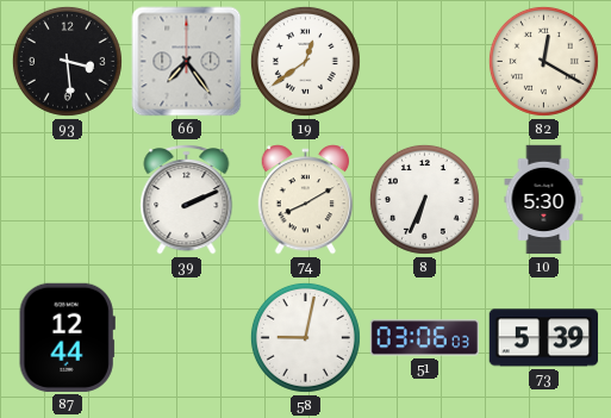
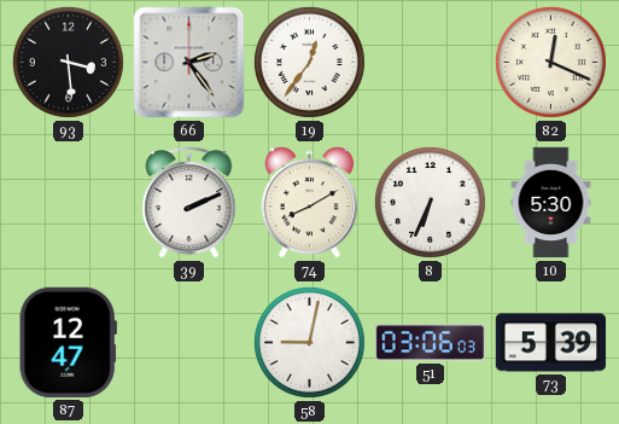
66: 7:24 -> 2:24 (189, 63)
19: 12:39 -> 12:36 (309, 62)
82: 12:20 -> 12:19 (550, 62)
87: 12:44 -> 12:47 (68, 342)
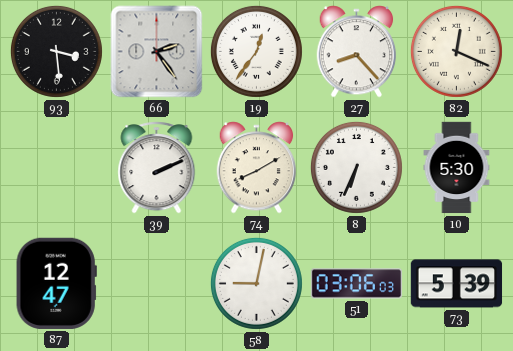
27: none -> 8:23 (357, 52)
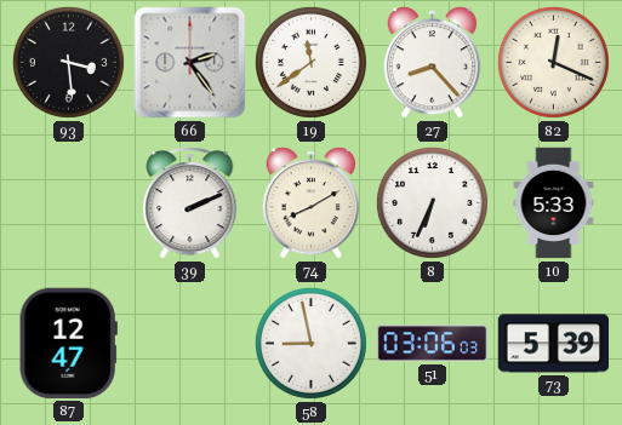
19: 12:36 -> 11:39 (310, 62)
10: 5:30 -> 5:33 (554, 203)
58: 9:02 -> 8:58 (310, 343)
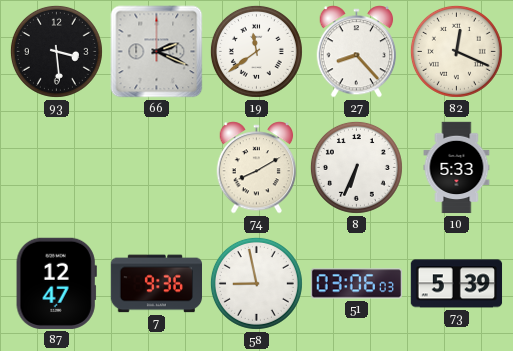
66: 2:24 -> 2:19 (157, 52)
39: 2:11 -> none (190, 203)
7: none -> 9:36 (156, 284)
